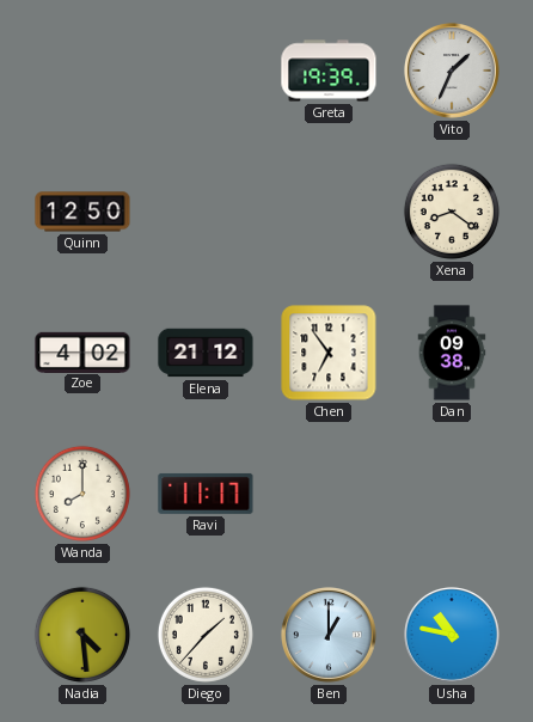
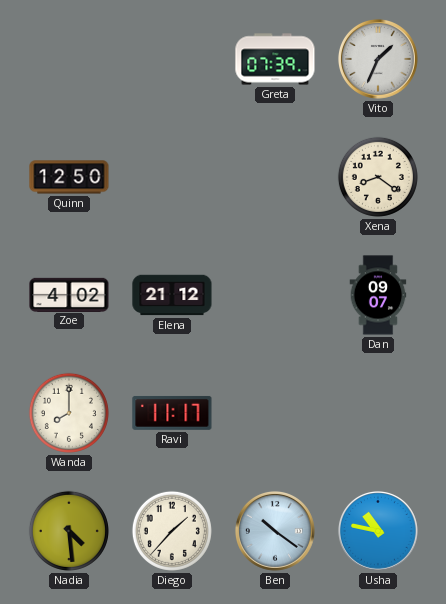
Greta: 19:39 -> 07:39 (275, 59)
Chen: 6:54 -> none (329, 353)
Dan: 09:38 -> 09:07 (378, 295)
Ben: 1:00 -> 10:21 (275, 531)
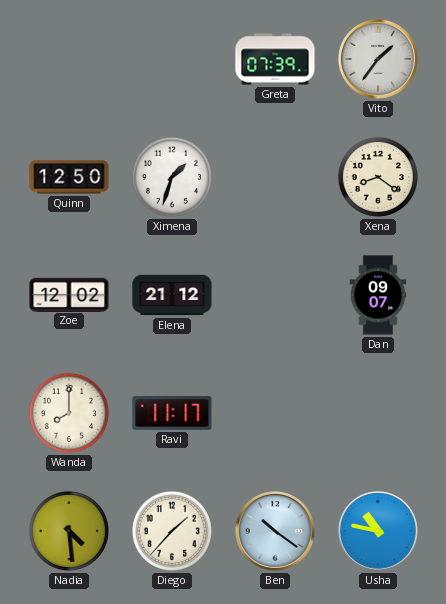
Vito: 1:34 -> 1:36 (378, 59)
Ximena: none -> 1:33 (172, 177)
Zoe: 4:02 -> 12:02 (69, 294)
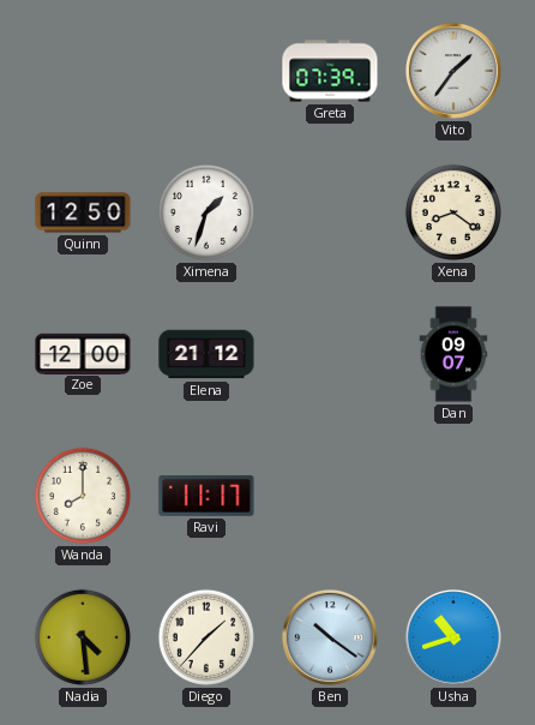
Zoe: 12:02 -> 12:00 (83, 353)
Usha: 10:47 -> 10:42 (453, 637)
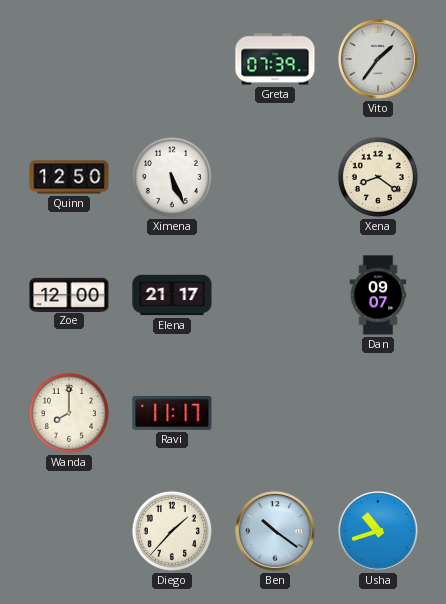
Ximena: 1:33 -> 5:26 (172, 177)
Elena: 21:12 -> 21:17 (172, 295)
Nadia: 4:29 -> none (83, 637)
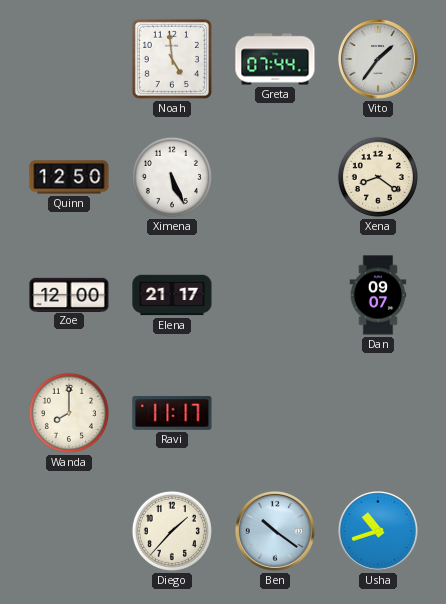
Noah: none -> 4:59 (172, 59)
Greta: 07:39 -> 07:44 (275, 59)
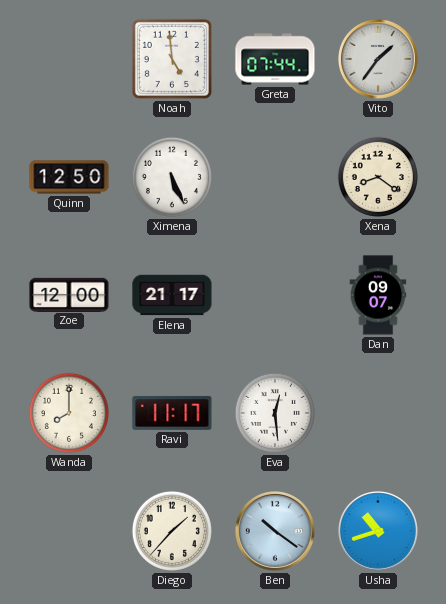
Eva: none -> 12:29 (275, 413)
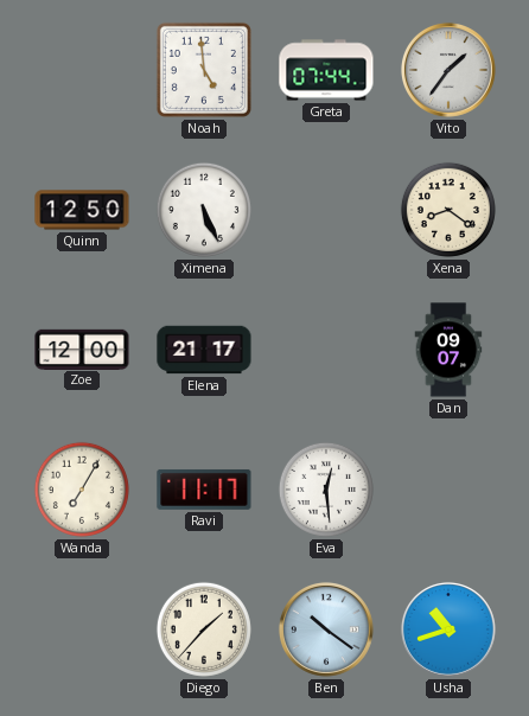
Wanda: 8:00 -> 7:05 (82, 490)
